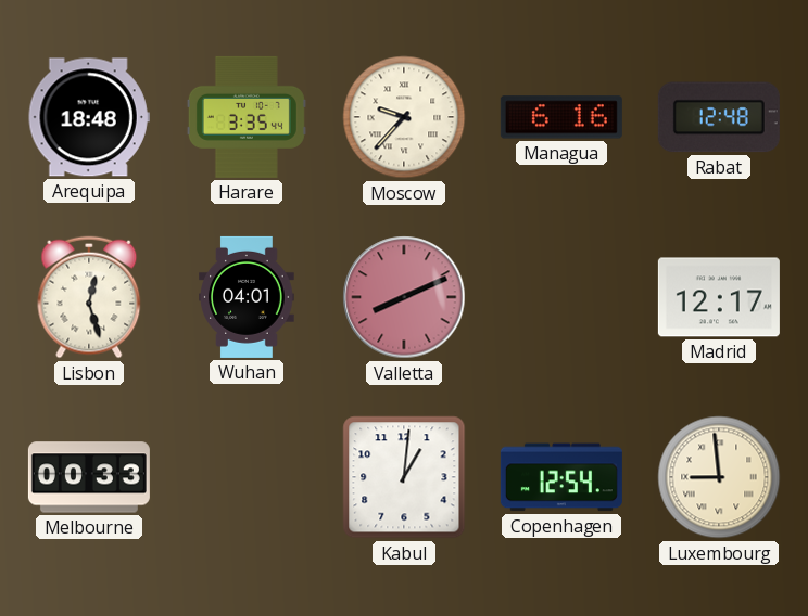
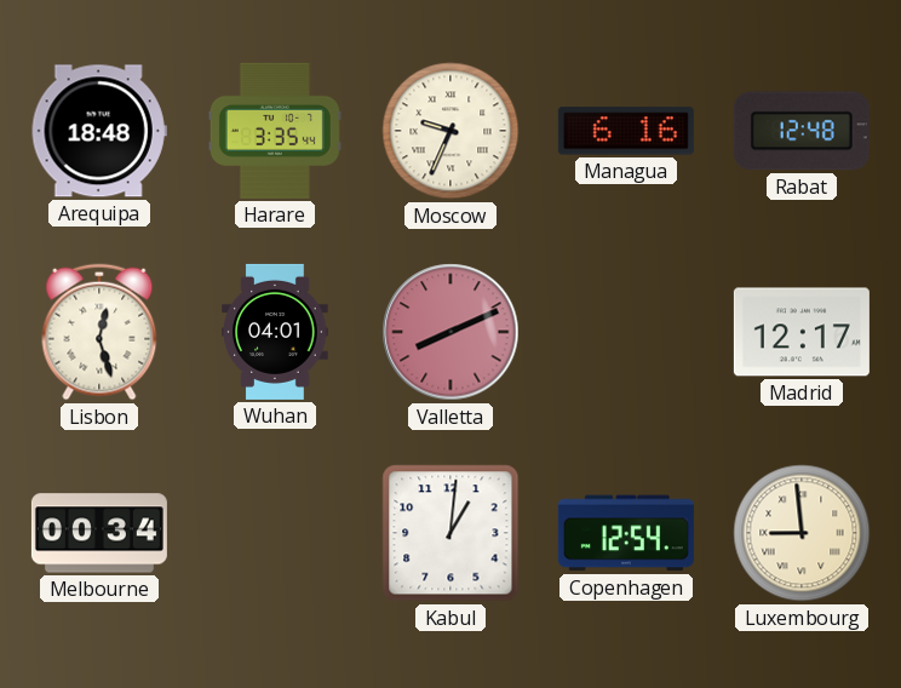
Moscow: 9:37 -> 9:34 (450, 131)
Melbourne: 00:33 -> 00:34 (99, 533)
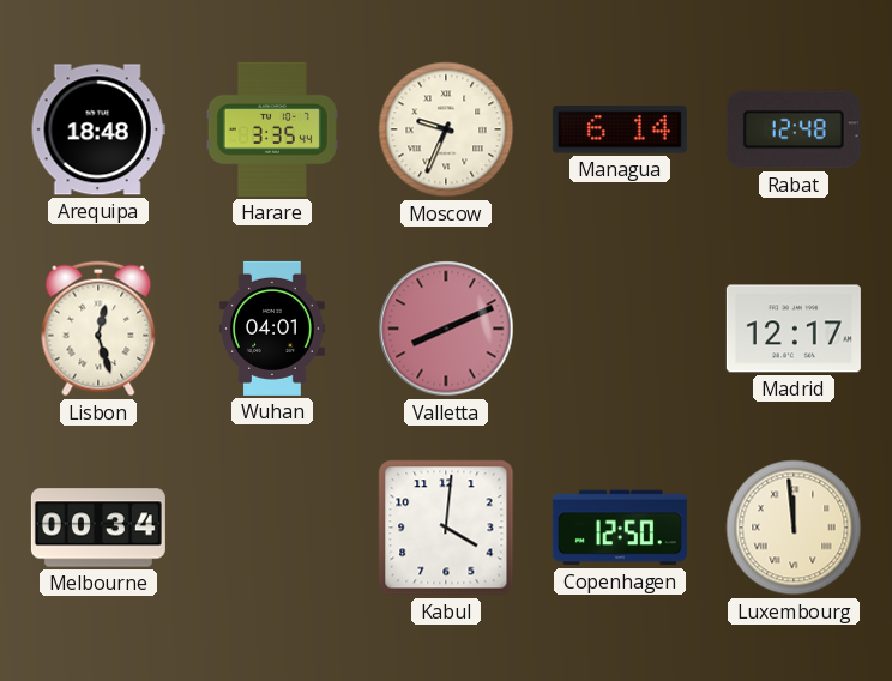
Managua: 6:16 -> 6:14 (620, 129)
Kabul: 1:01 -> 4:01 (446, 528)
Copenhagen: 12:54 -> 12:50 (620, 528)
Luxembourg: 8:59 -> 11:59 (794, 528)
